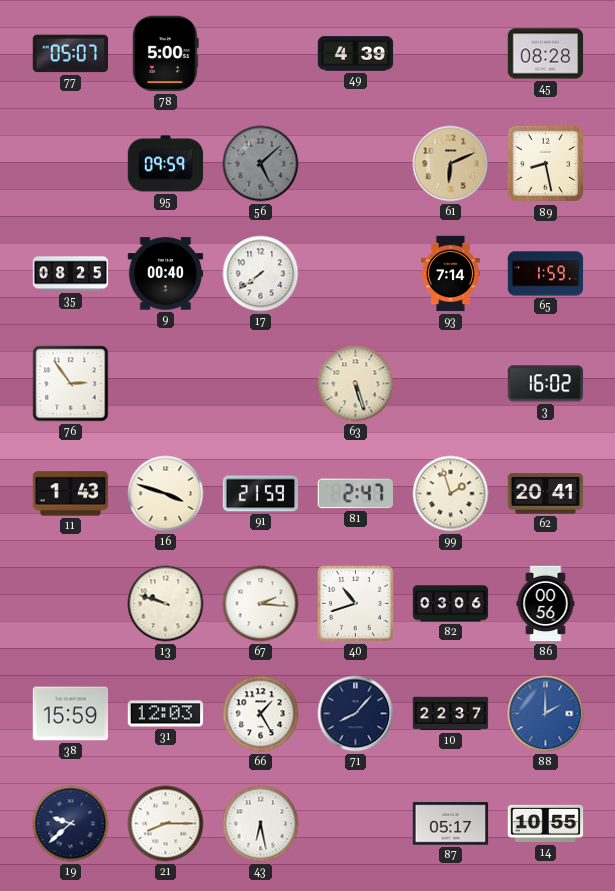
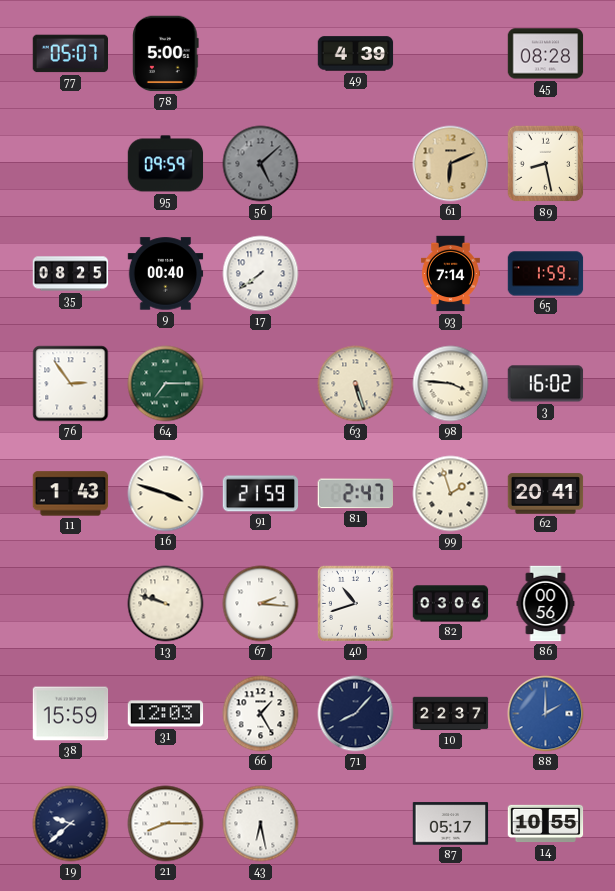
64: none -> 7:15 (166, 384)
98: none -> 3:46 (451, 384)
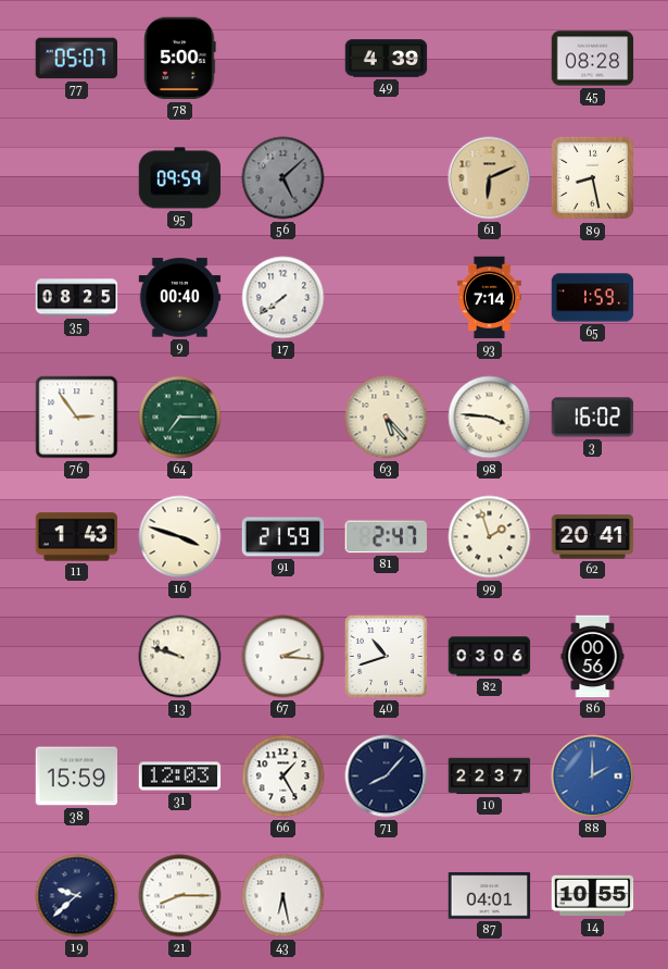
63: 5:27 -> 5:23 (387, 418)
87: 05:17 -> 04:01 (490, 896)
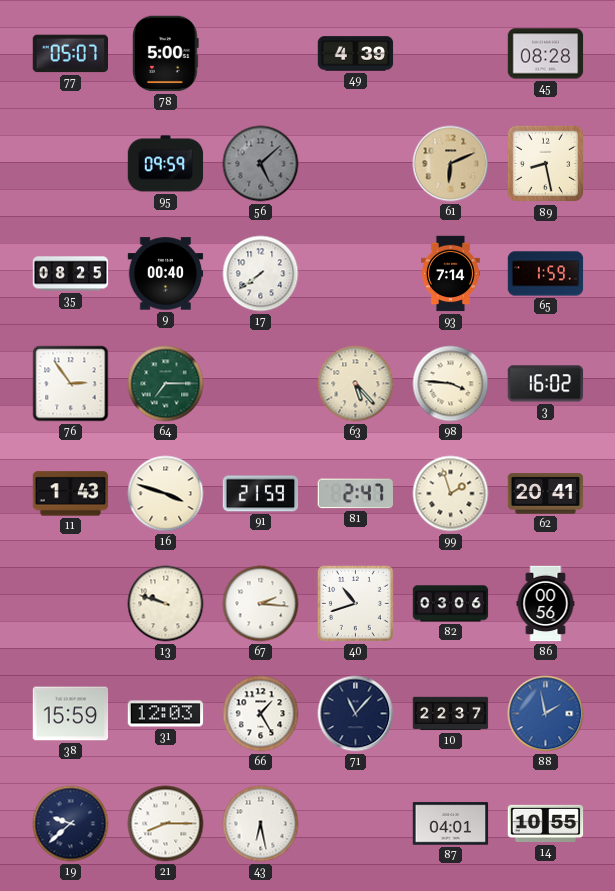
71: 8:07 -> 11:07 (356, 714)
88: 2:00 -> 1:58 (546, 714)
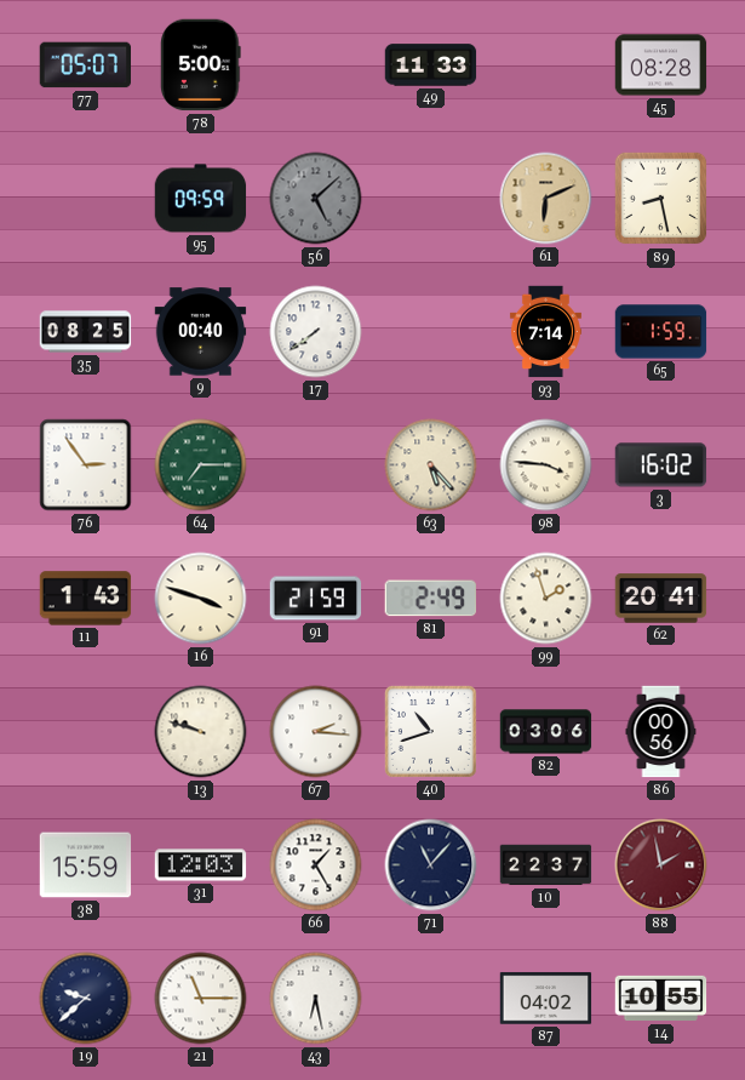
49: 4:39 -> 11:33 (431, 65)
81: 2:47 -> 2:49 (430, 599)
88 dial: blue -> burgundy (661, 865)
21: 8:15 -> 11:15 (201, 999)
87: 04:01 -> 04:02 (546, 999)
